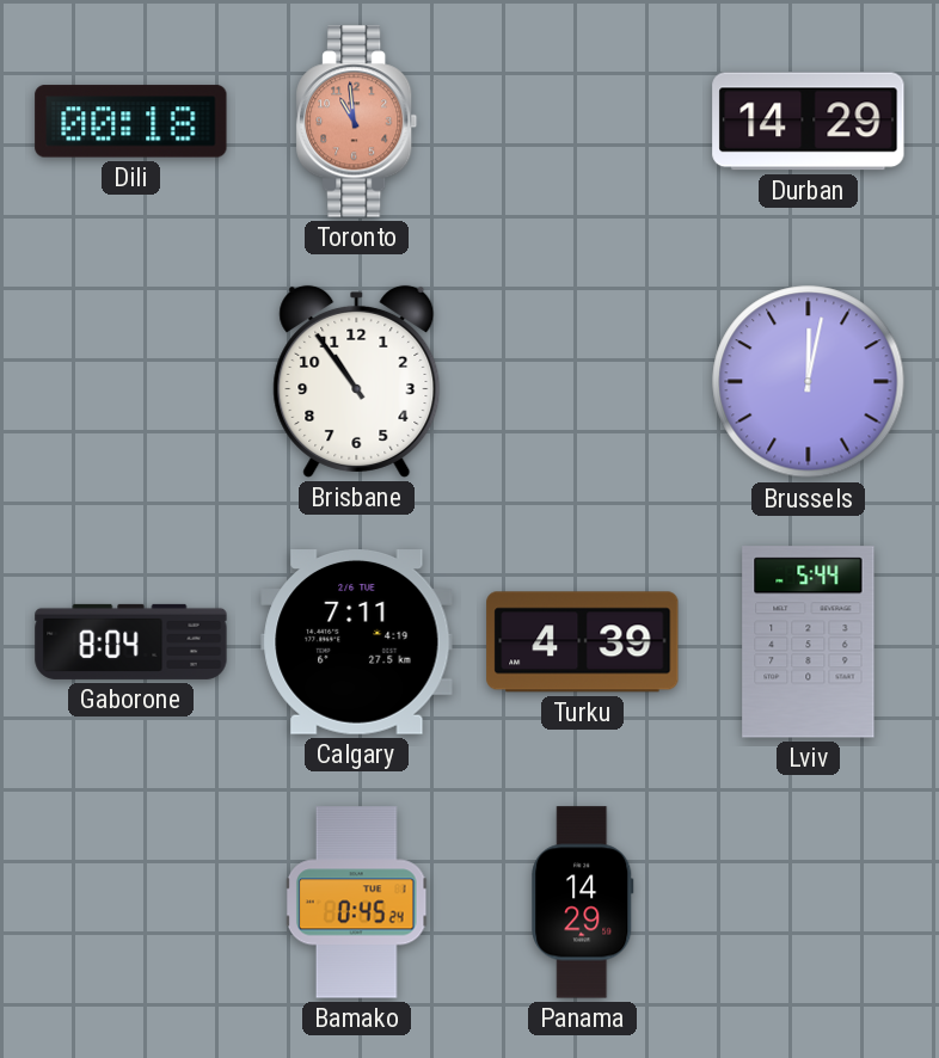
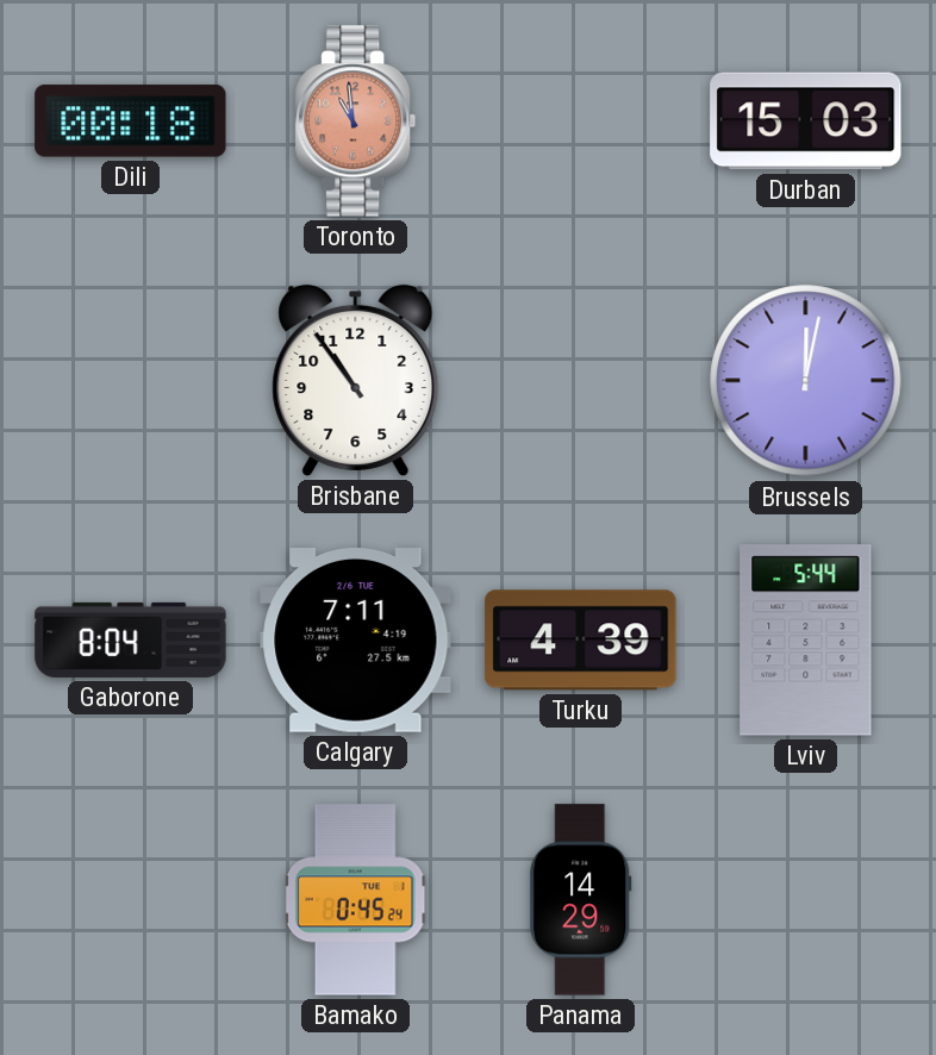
Durban: 14:29 -> 15:03 (806, 121)
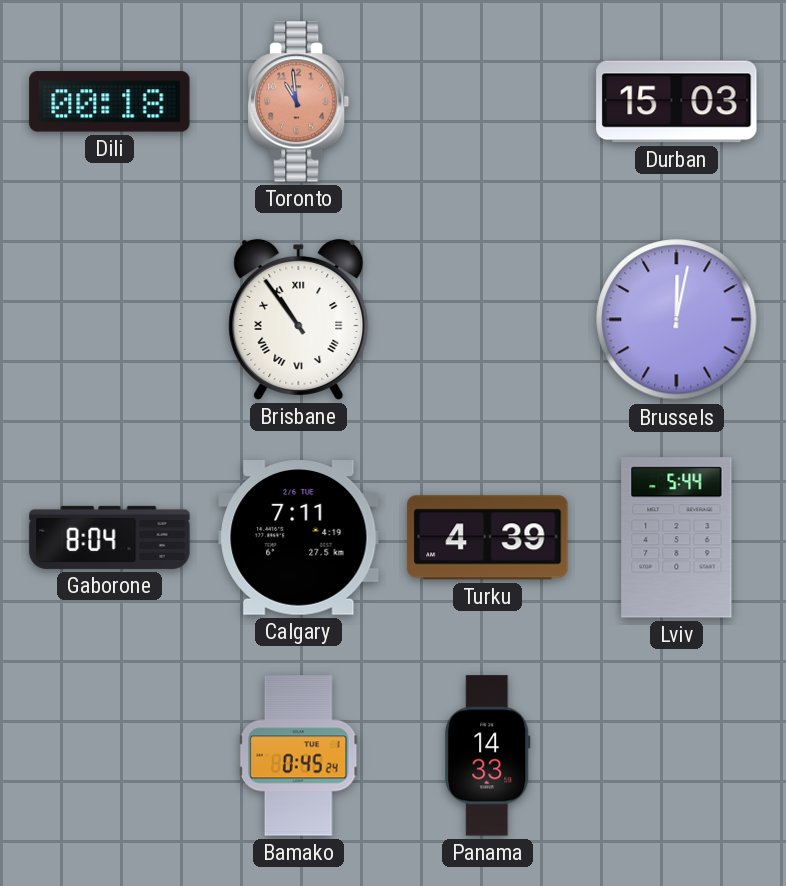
Brisbane numerals: Arabic -> Roman (299, 319)
Panama: 14:29 -> 14:33 (488, 756)
